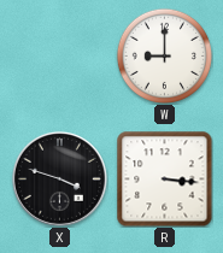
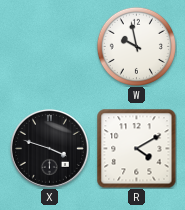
W: 9:00 -> 9:58 (136, 46)
R: 3:16 -> 4:10 (137, 149)
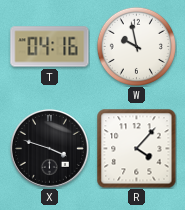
T: none -> 04:16 (50, 47)
R: 4:10 -> 4:07 (137, 149)
